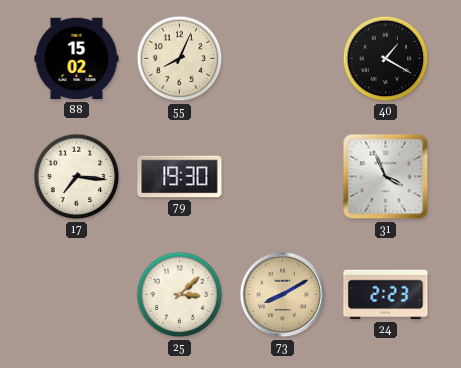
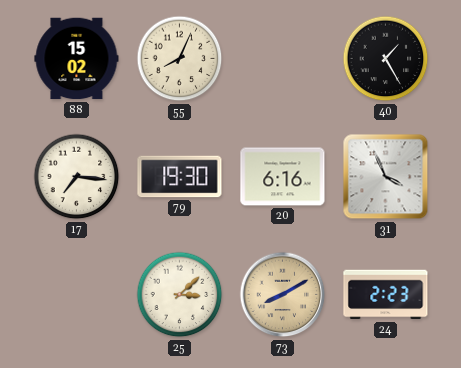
40: 1:20 -> 1:25 (386, 59)
20: none -> 6:16 (283, 177)
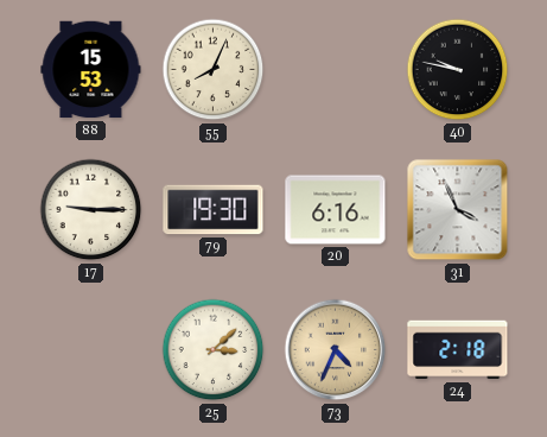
88: 15:02 -> 15:53 (91, 70)
40: 1:25 -> 9:47 (458, 70)
17: 7:16 -> 9:15 (91, 210)
73: 8:10 -> 4:34 (336, 350)
24: 2:23 -> 2:18 (458, 350)
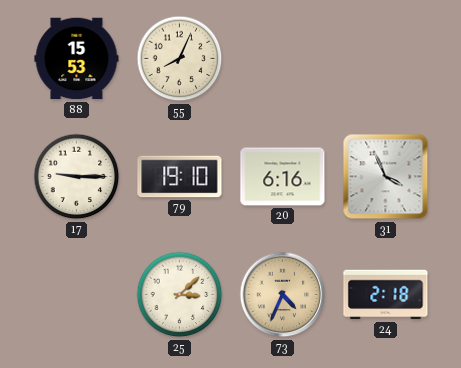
40: 9:47 -> none (458, 70)
79: 19:30 -> 19:10 (180, 177)
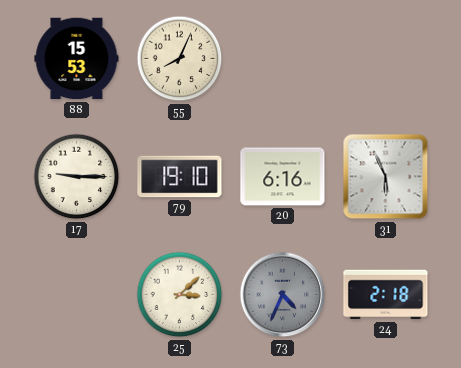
31: 3:56 -> 5:56 (386, 177)
73 dial: champagne -> grey (283, 295)
